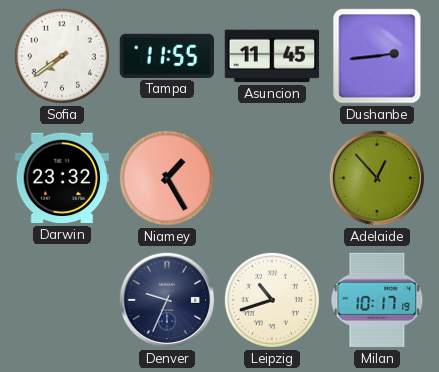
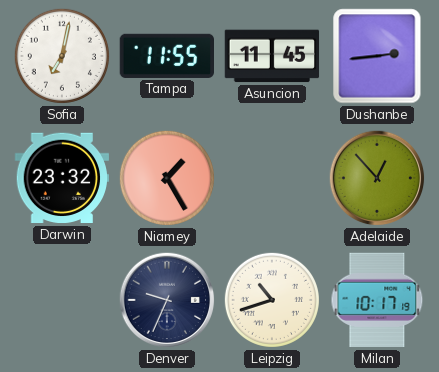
Sofia: 7:39 -> 7:02 (62, 56)
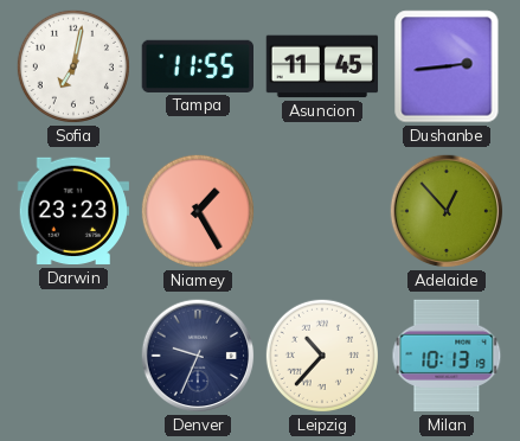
Darwin: 23:32 -> 23:23 (73, 211)
Leipzig: 10:42 -> 10:37 (322, 356)
Milan: 10:17 -> 10:13 (447, 356)
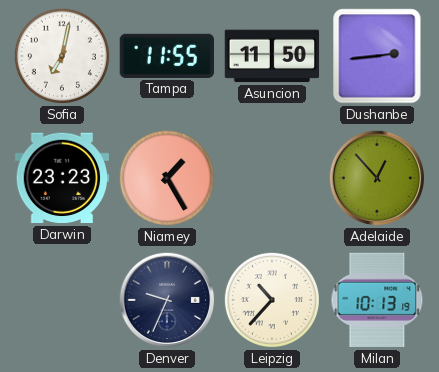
Asuncion: 11:45 -> 11:50 (272, 56)
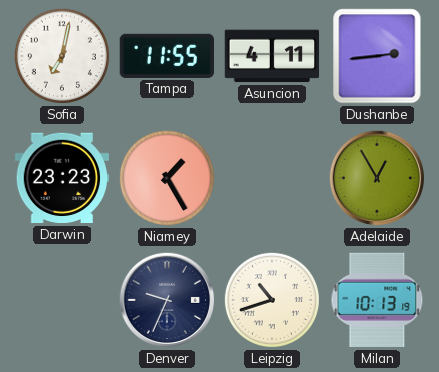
Asuncion: 11:50 -> 4:11 (272, 56)
Adelaide: 12:53 -> 12:55 (377, 178)
Leipzig: 10:37 -> 10:42 (272, 300)
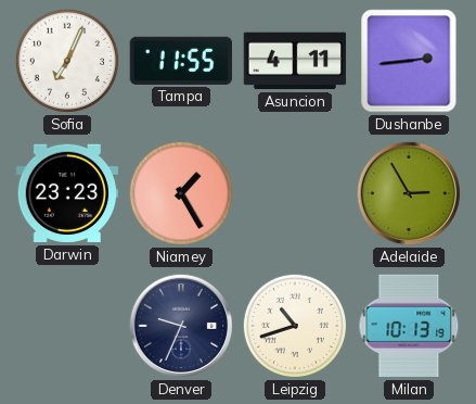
Sofia: 7:02 -> 7:04 (67, 61)
Adelaide: 12:55 -> 2:55 (409, 193)
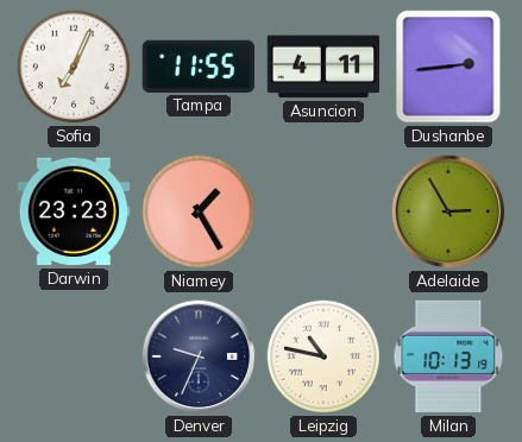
Leipzig: 10:42 -> 10:47 (323, 356)
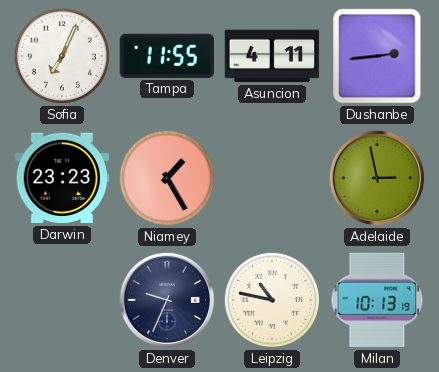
Adelaide: 2:55 -> 2:58 (377, 178)
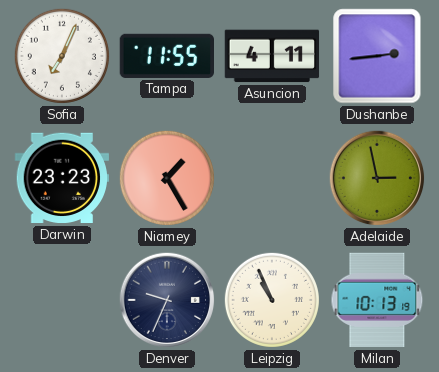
Leipzig: 10:47 -> 10:56 (272, 300)
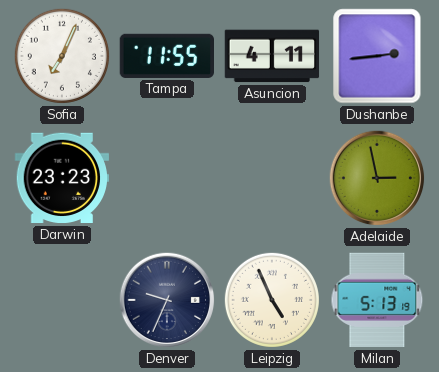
Niamey: 1:25 -> none (167, 178)
Leipzig: 10:56 -> 4:56 (272, 300)
Milan: 10:13 -> 5:13 (377, 300)
